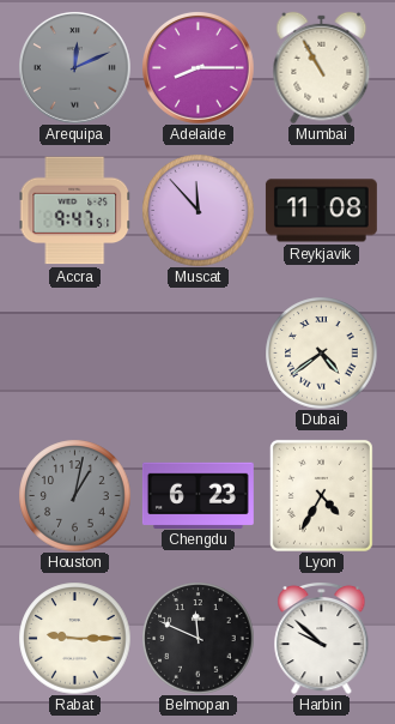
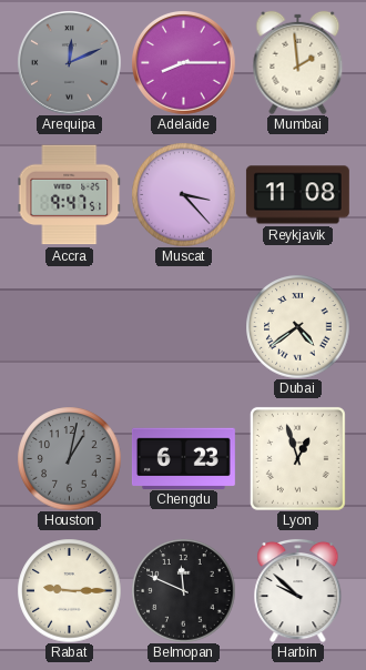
Mumbai: 10:55 -> 1:59 (298, 62)
Muscat: 11:53 -> 3:23 (183, 194)
Lyon: 4:35 -> 12:57 (297, 458)
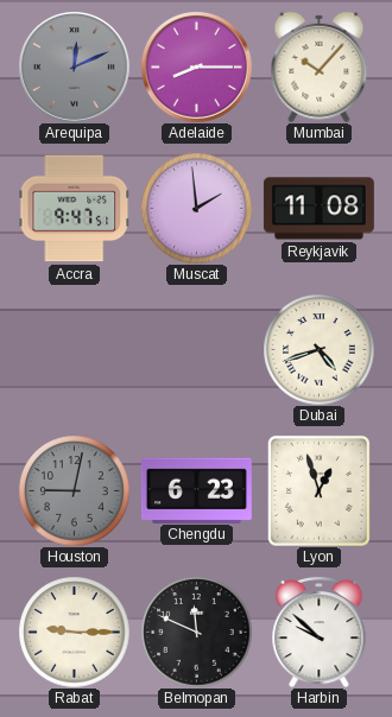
Mumbai: 1:59 -> 10:07 (320, 66)
Muscat: 3:23 -> 1:59 (196, 208)
Dubai: 4:39 -> 4:42 (318, 349)
Houston: 1:02 -> 9:02 (74, 490)
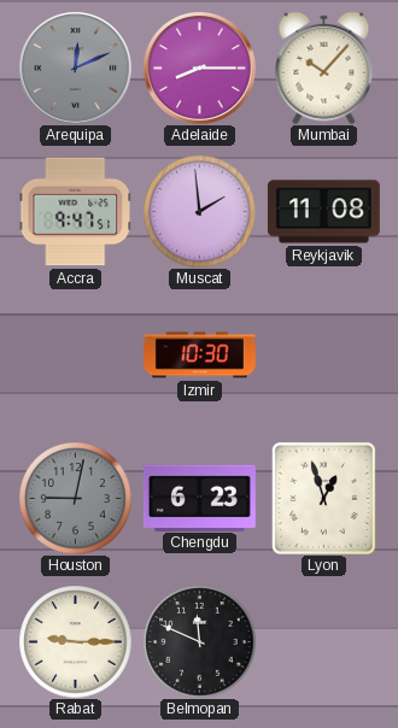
Izmir: none -> 10:30 (199, 356)
Dubai: 4:42 -> none (318, 349)
Harbin: 9:52 -> none (320, 632)
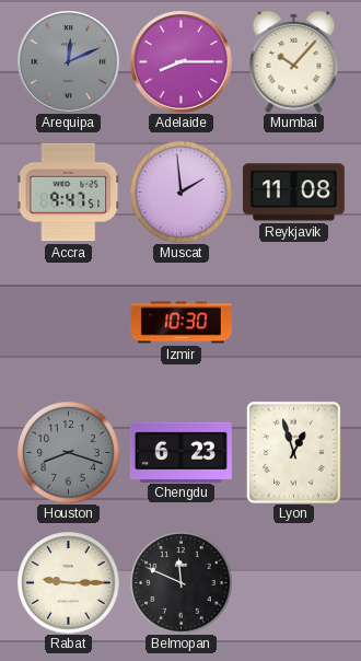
Houston: 9:02 -> 8:18 (68, 452)
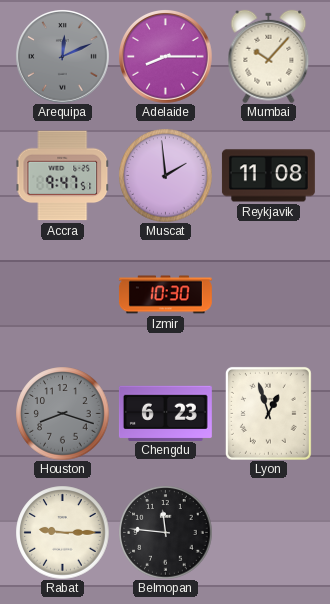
Belmopan: 11:49 -> 11:46 (165, 532)
